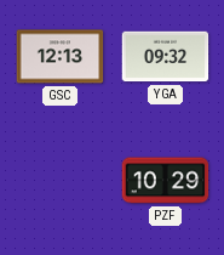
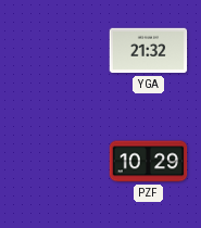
GSC: 12:13 -> none (61, 57)
YGA: 09:32 -> 21:32 (149, 51)
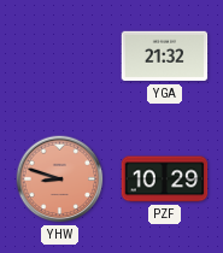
YHW: none -> 8:48 (60, 180)
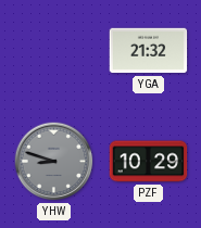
YHW dial: salmon -> grey (54, 162)
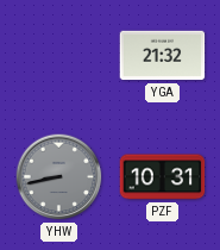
YHW: 8:48 -> 8:43 (59, 177)
PZF: 10:29 -> 10:31 (163, 177)
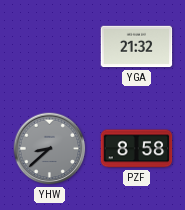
YHW: 8:43 -> 8:38 (50, 149)
PZF: 10:31 -> 8:58 (137, 149)
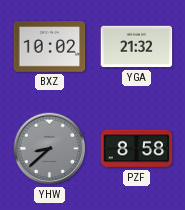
BXZ: none -> 10:02 (50, 47)
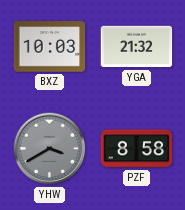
BXZ: 10:02 -> 10:03 (50, 47)
YHW: 8:38 -> 3:40 (50, 149)
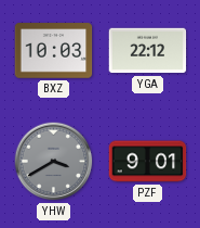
YGA: 21:32 -> 22:12 (148, 51)
PZF: 8:58 -> 9:01 (148, 162)
